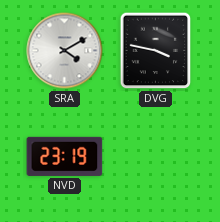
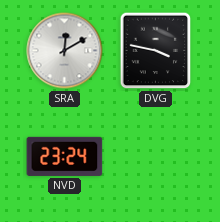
SRA: 4:10 -> 12:10 (65, 51)
NVD: 23:19 -> 23:24 (65, 156)
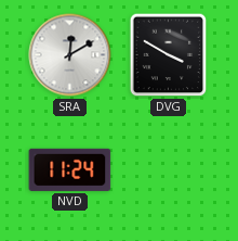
DVG: 3:47 -> 3:50 (169, 55)
NVD: 23:24 -> 11:24 (70, 169)
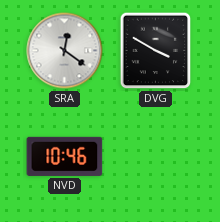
SRA: 12:10 -> 12:21 (65, 51)
NVD: 11:24 -> 10:46 (65, 156)
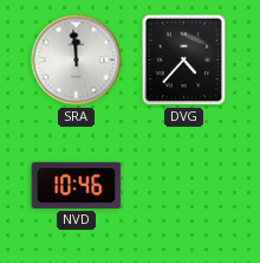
SRA: 12:21 -> 11:59 (77, 60)
DVG: 3:50 -> 4:37 (184, 60)
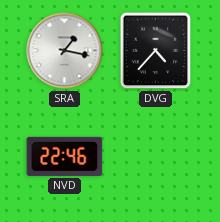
SRA: 11:59 -> 1:17 (65, 51)
NVD: 10:46 -> 22:46 (65, 156)
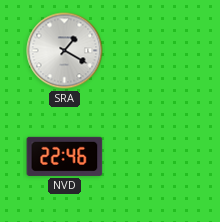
SRA: 1:17 -> 1:20 (65, 51)
DVG: 4:37 -> none (156, 51)
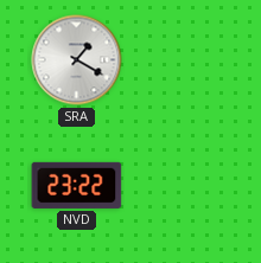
NVD: 22:46 -> 23:22 (77, 185)
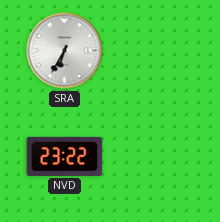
SRA: 1:20 -> 6:35 (65, 51)
